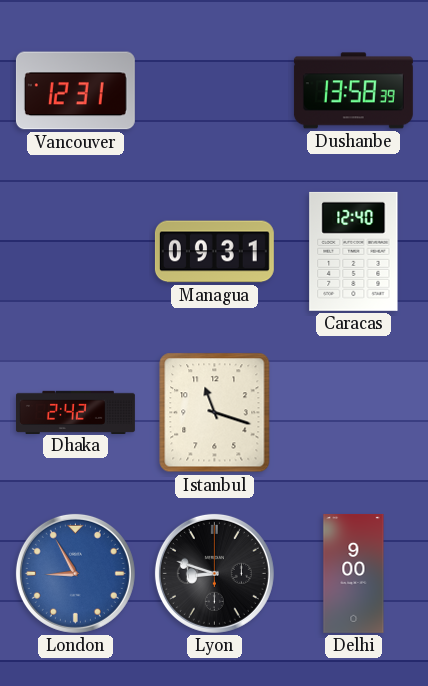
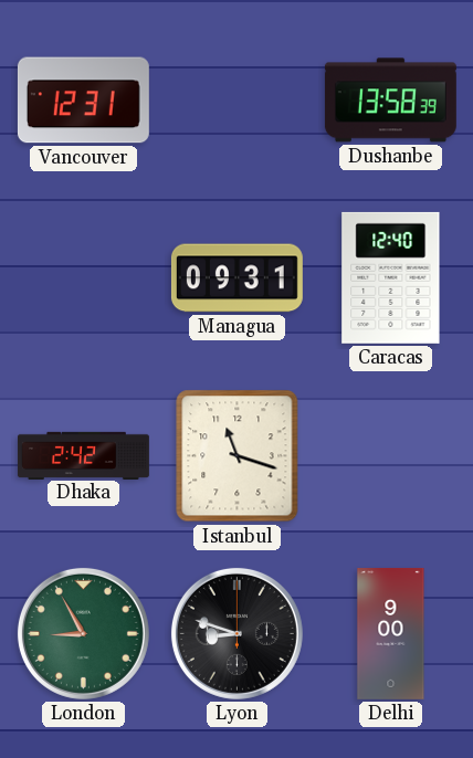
London dial: blue -> green (83, 633)
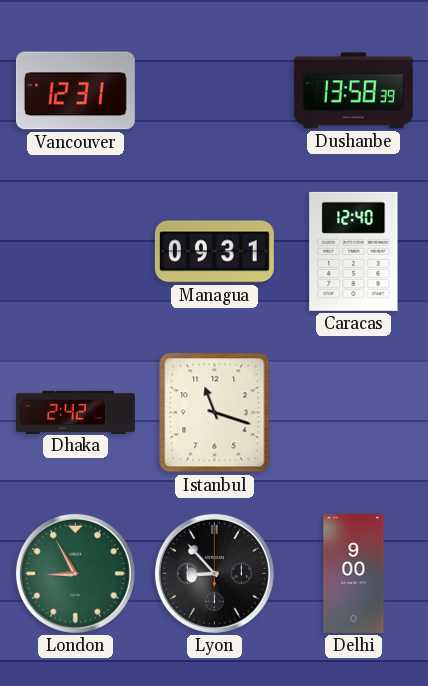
Lyon: 8:48 -> 8:53 (214, 573)
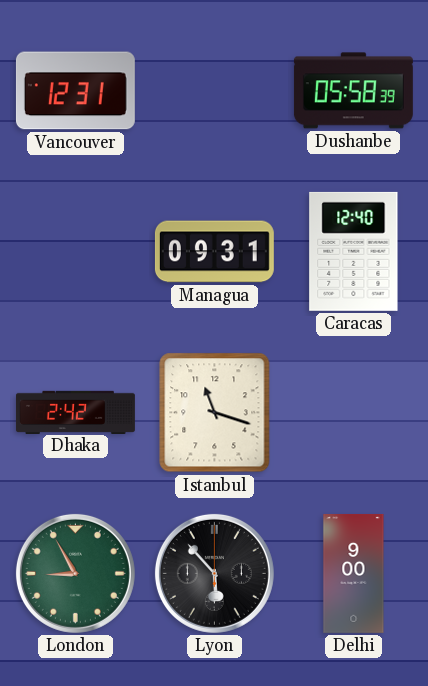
Dushanbe: 13:58 -> 05:58 (353, 91)
Lyon: 8:53 -> 5:53 (214, 573)
